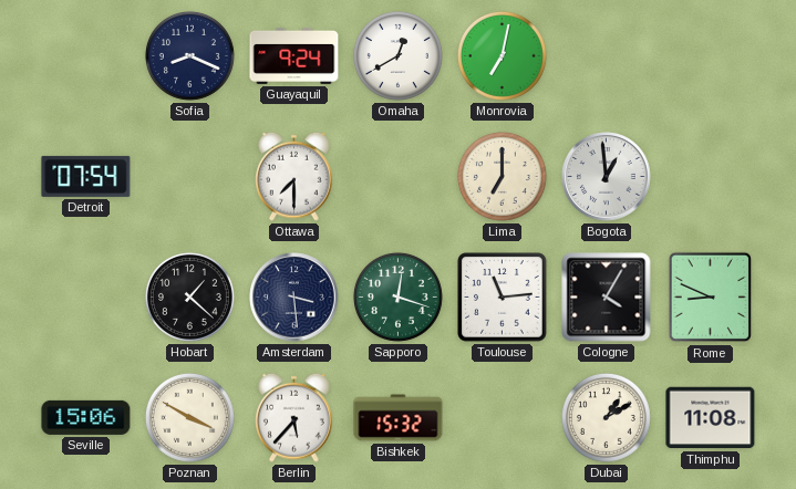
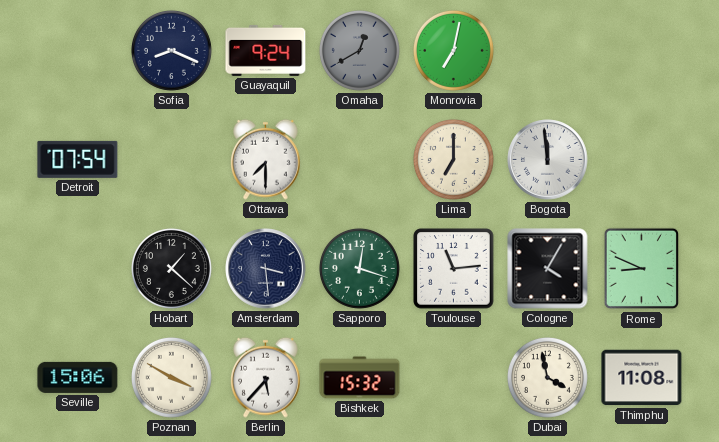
Omaha dial: white -> grey (359, 50)
Bogota: 12:59 -> 11:59 (548, 160)
Dubai: 1:10 -> 3:58 (547, 377)
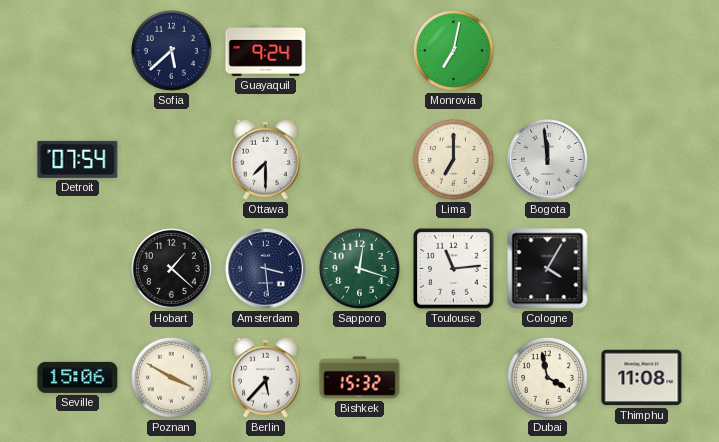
Sofia: 8:19 -> 5:38 (171, 50)
Omaha: 12:40 -> none (359, 50)
Rome: 8:49 -> none (642, 269)
